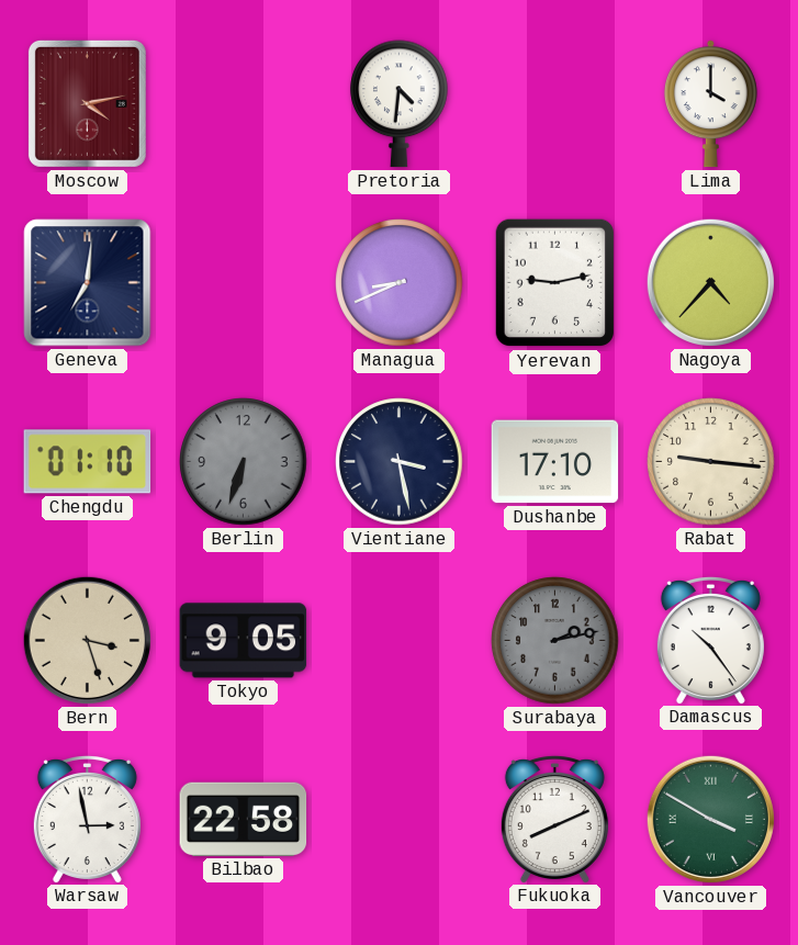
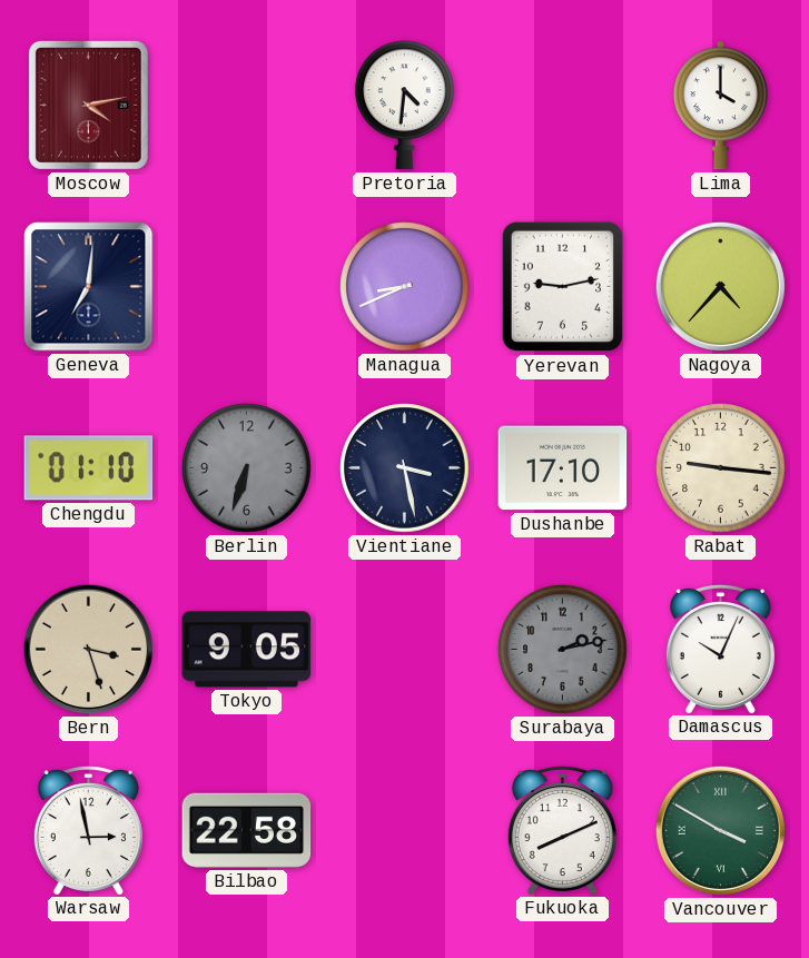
Damascus: 10:24 -> 10:04 (720, 649)
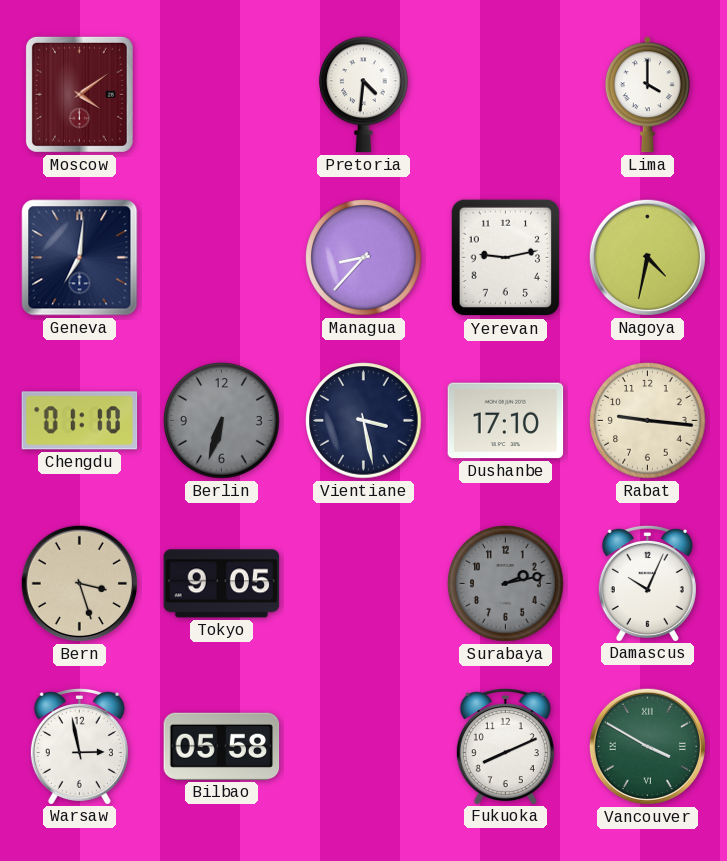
Moscow: 4:13 -> 4:09 (79, 94)
Managua: 8:41 -> 8:37 (364, 258)
Nagoya: 4:37 -> 4:32 (647, 257)
Bilbao: 22:58 -> 05:58 (222, 746)
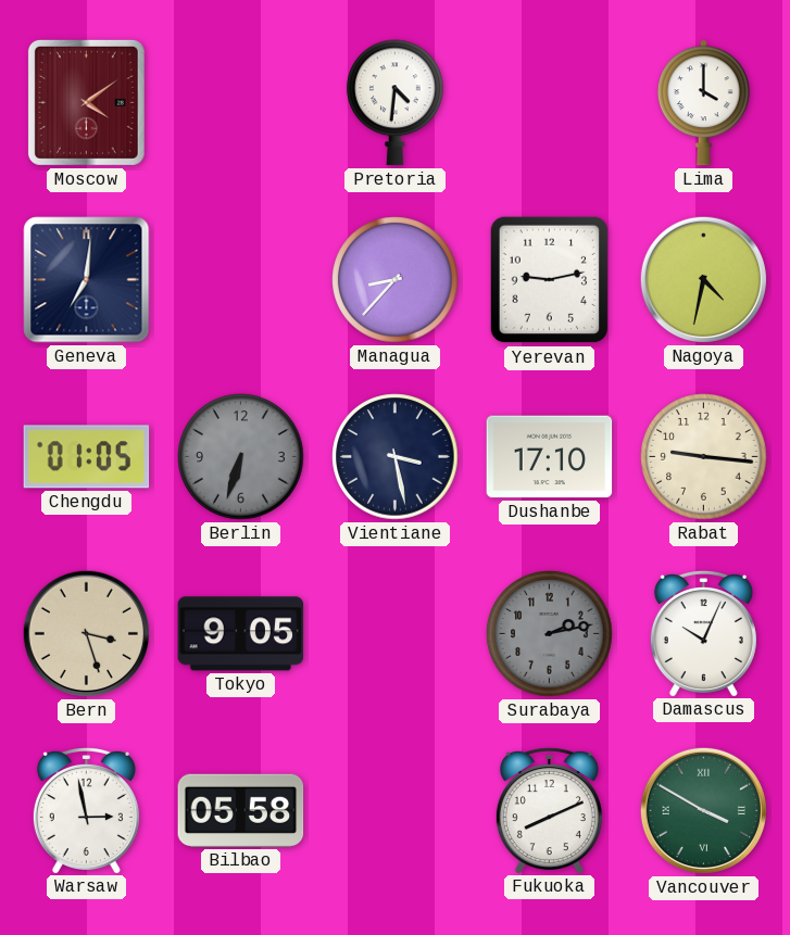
Chengdu: 01:10 -> 01:05 (87, 457)
